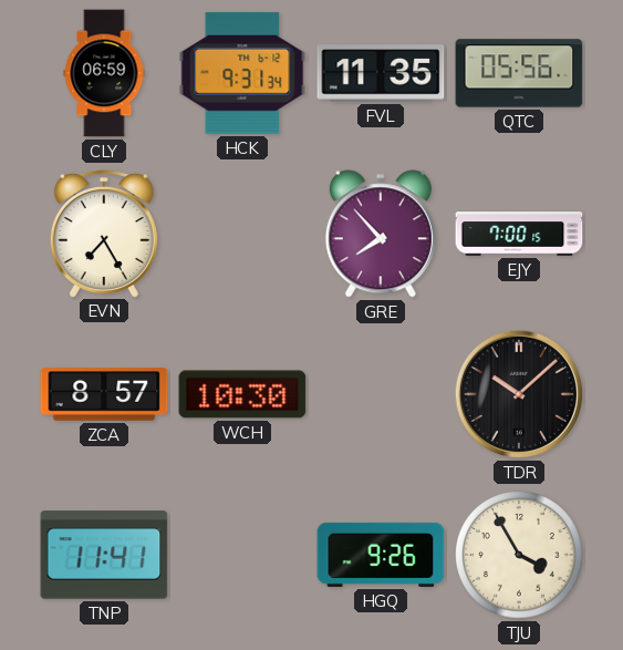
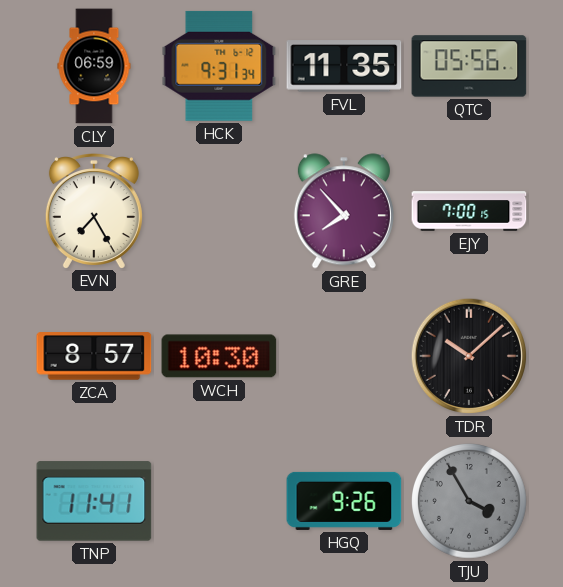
TJU dial: cream -> grey (470, 502)
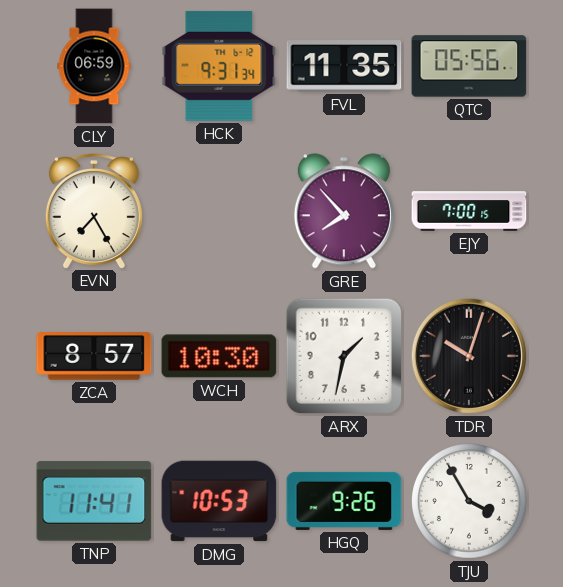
ARX: none -> 1:32 (344, 356)
TDR: 10:08 -> 10:03 (469, 356)
DMG: none -> 10:53 (219, 501)
TJU dial: grey -> white (470, 502)
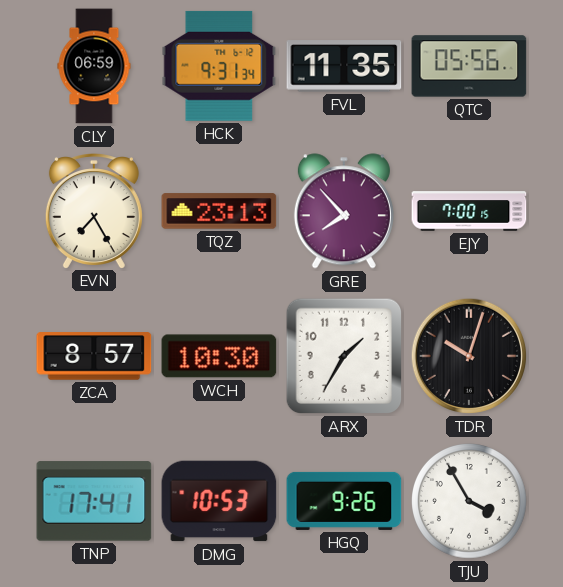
TQZ: none -> 23:13 (219, 211)
ARX: 1:32 -> 1:35 (344, 356)
TNP: 11:41 -> 17:41 (94, 501)
